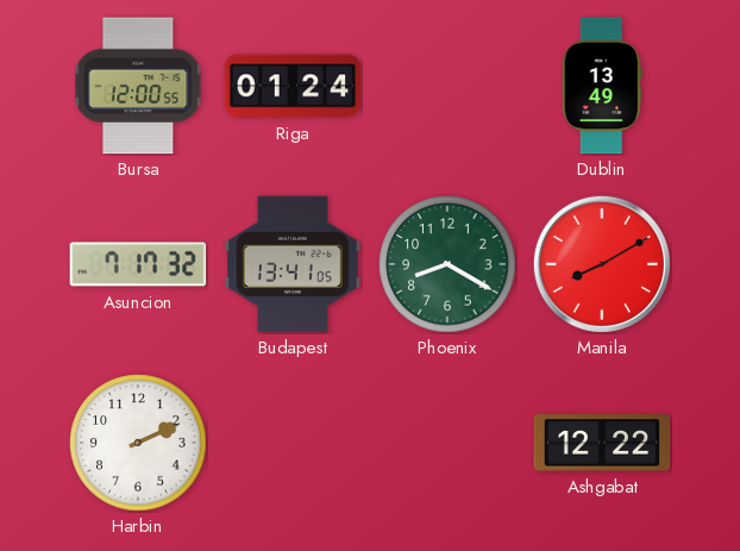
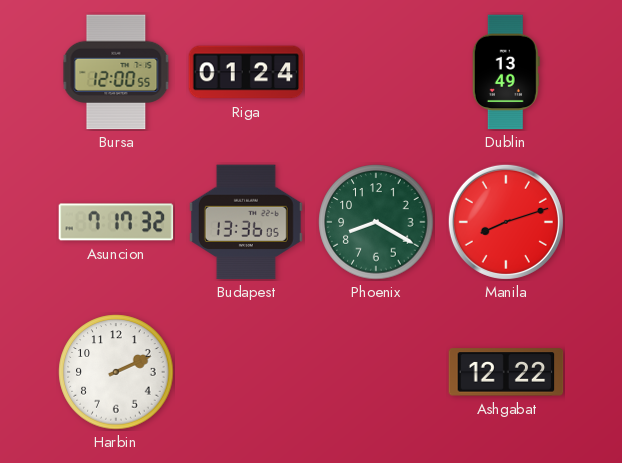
Budapest: 13:41 -> 13:36 (246, 222)
Manila: 8:10 -> 8:12 (506, 222)
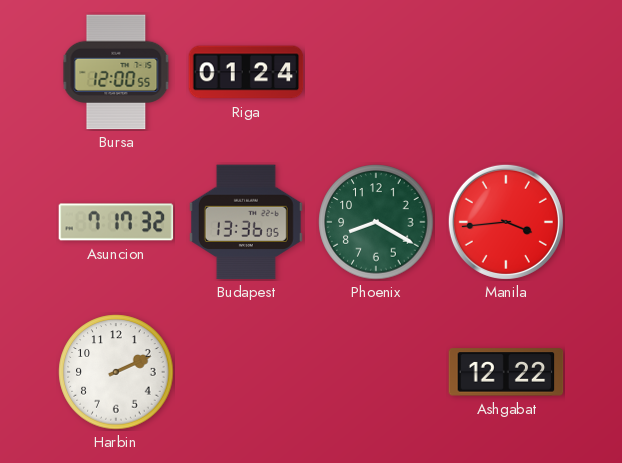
Dublin: 13:49 -> none (506, 72)
Manila: 8:12 -> 3:44 (506, 222)
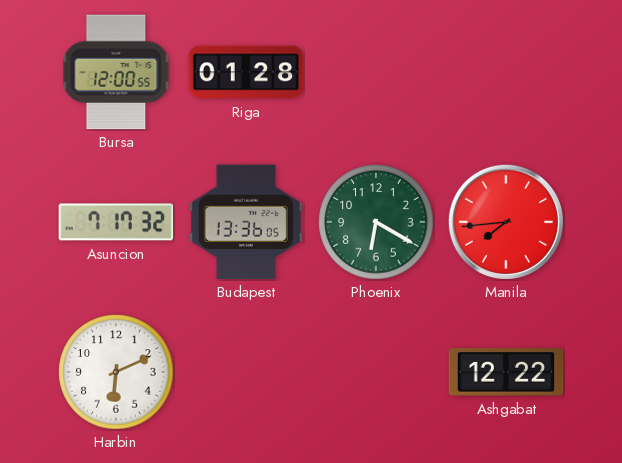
Riga: 01:24 -> 01:28 (246, 72)
Phoenix: 8:20 -> 6:20 (376, 222)
Manila: 3:44 -> 7:44 (506, 222)
Harbin: 2:11 -> 6:11 (116, 372)
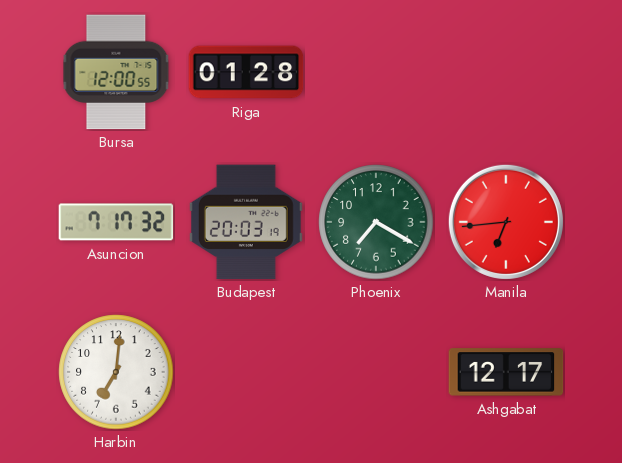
Budapest: 13:36 -> 20:03 (246, 222)
Phoenix: 6:20 -> 7:20 (376, 222)
Manila: 7:44 -> 6:44 (506, 222)
Harbin: 6:11 -> 7:01 (116, 372)
Ashgabat: 12:22 -> 12:17 (506, 372)
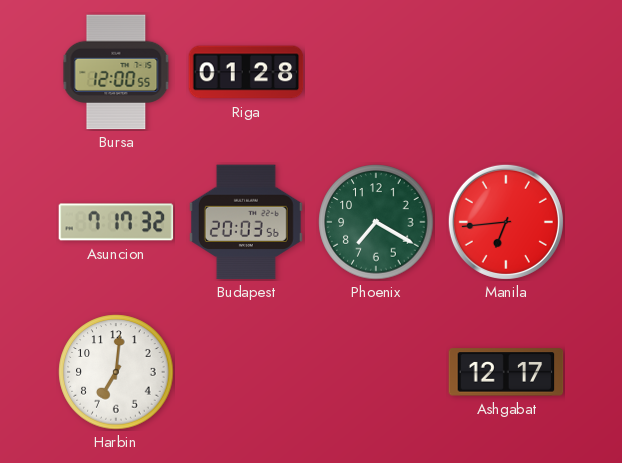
Budapest: 20:03:19 -> 20:03:56 (246, 222)
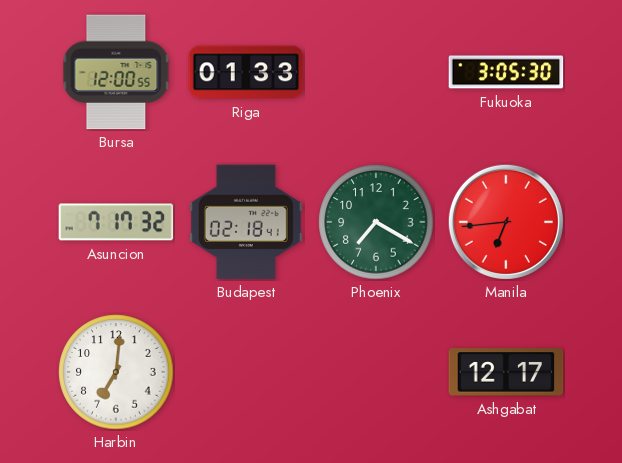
Riga: 01:28 -> 01:33 (246, 72)
Fukuoka: none -> 3:05 (506, 72)
Budapest: 20:03 -> 02:18 (246, 222)
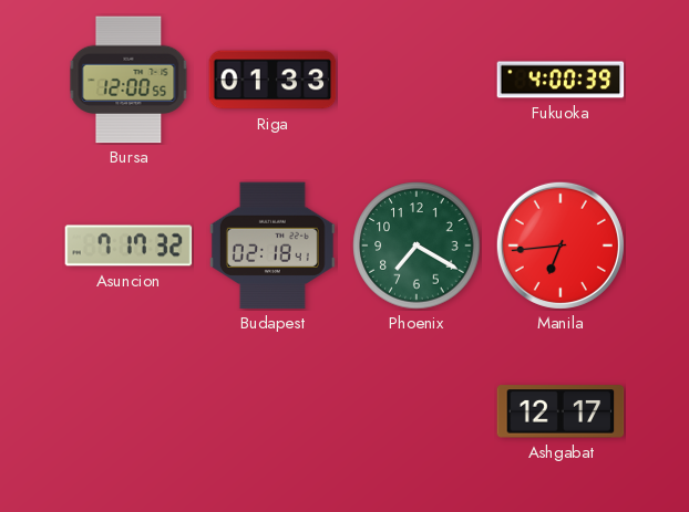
Fukuoka: 3:05 -> 4:00 (561, 80)
Harbin: 7:01 -> none (116, 372)
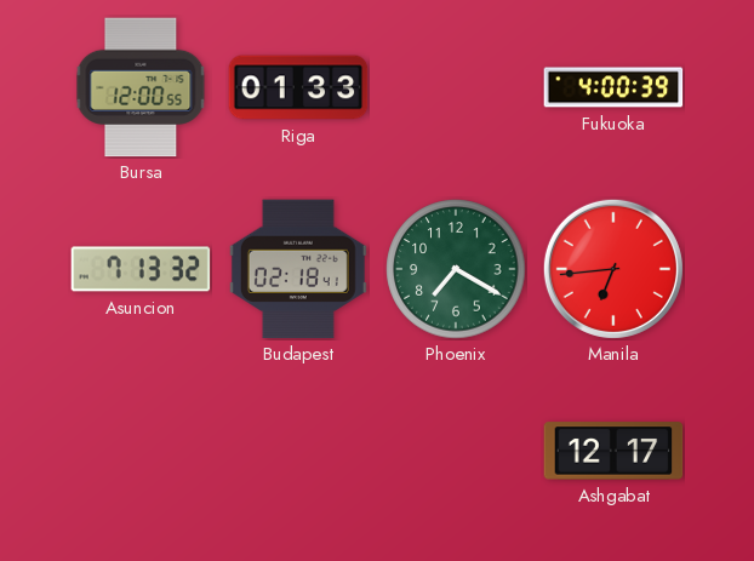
Asuncion: 7:17 -> 7:13 (141, 269)
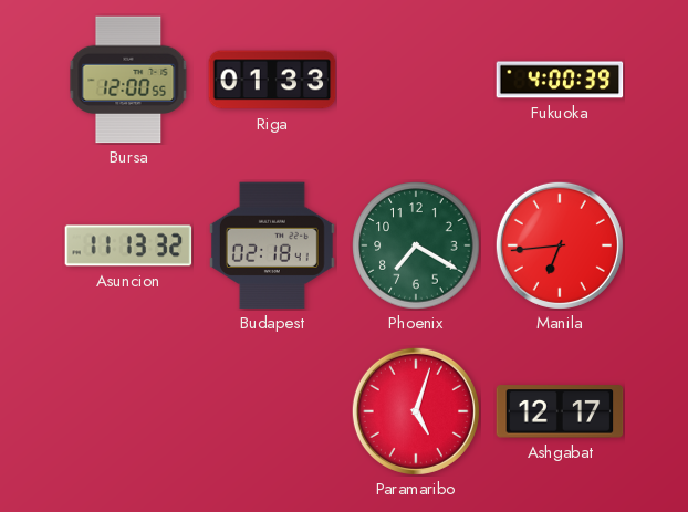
Asuncion: 7:13 -> 11:13 (128, 245)
Paramaribo: none -> 5:03 (416, 411)
